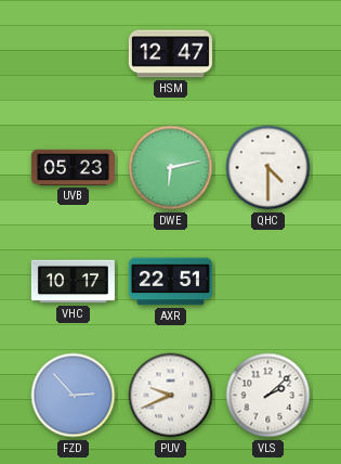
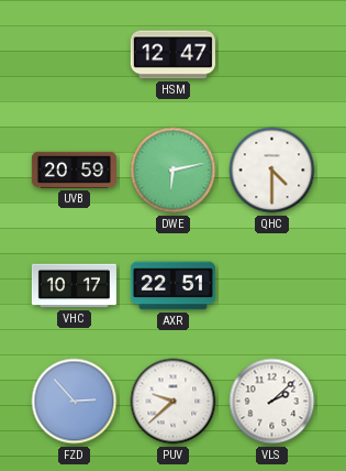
UVB: 05:23 -> 20:59 (74, 169)
PUV: 9:41 -> 9:38 (174, 402)
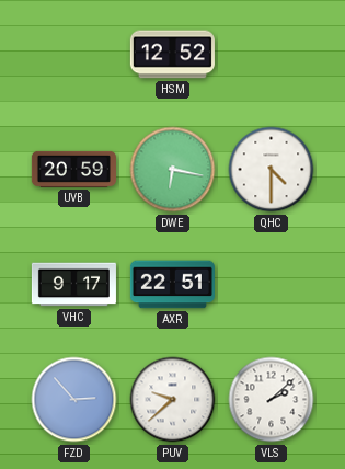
HSM: 12:47 -> 12:52 (172, 55)
DWE: 6:13 -> 6:17 (173, 170)
VHC: 10:17 -> 9:17 (73, 285)
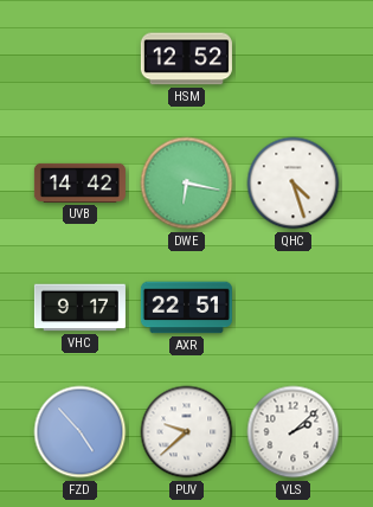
UVB: 20:59 -> 14:42 (79, 182)
QHC: 4:30 -> 4:27 (294, 184)
FZD: 2:53 -> 4:53 (81, 432)
